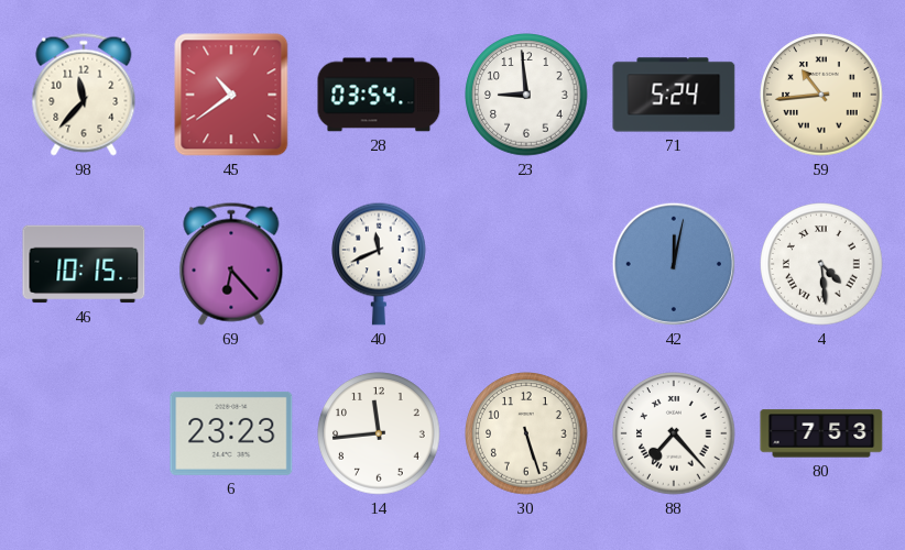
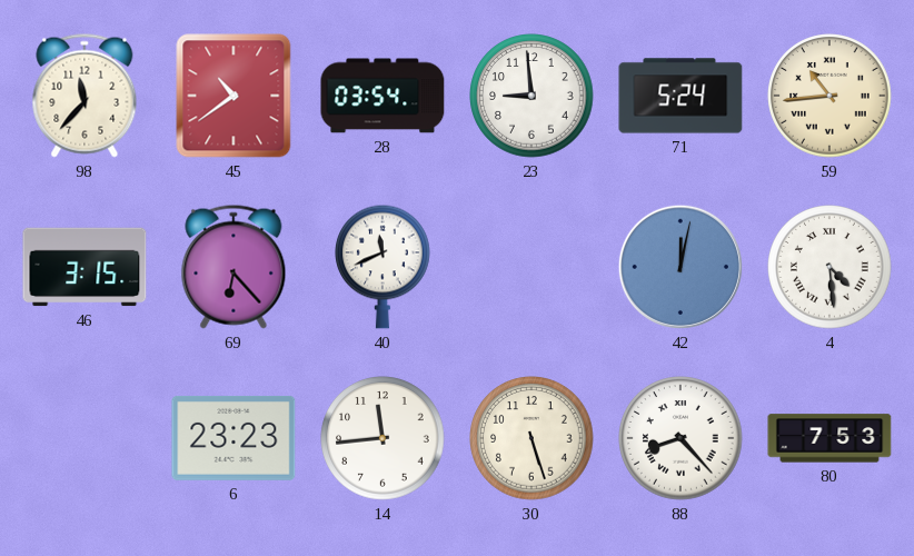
46: 10:15 -> 3:15 (85, 267)
88: 7:23 -> 8:23 (680, 438)
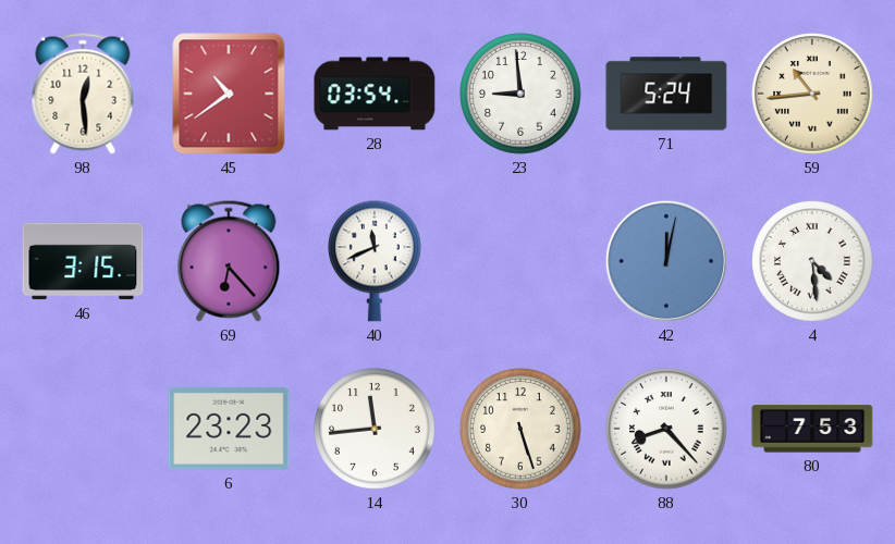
98: 11:37 -> 12:29 (83, 94)
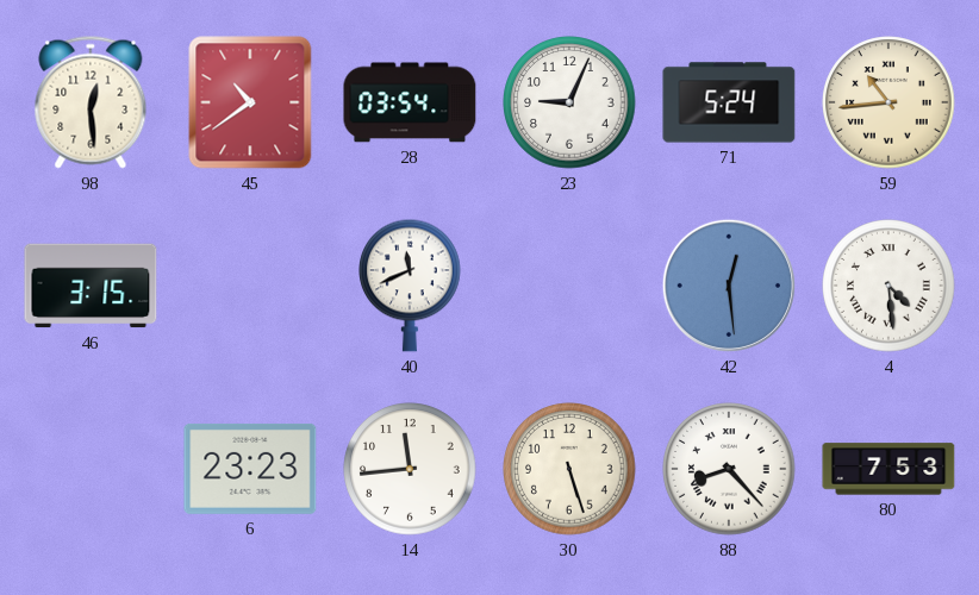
23: 8:59 -> 9:04 (569, 102)
69: 6:23 -> none (229, 261)
42: 12:02 -> 12:29 (729, 286)
